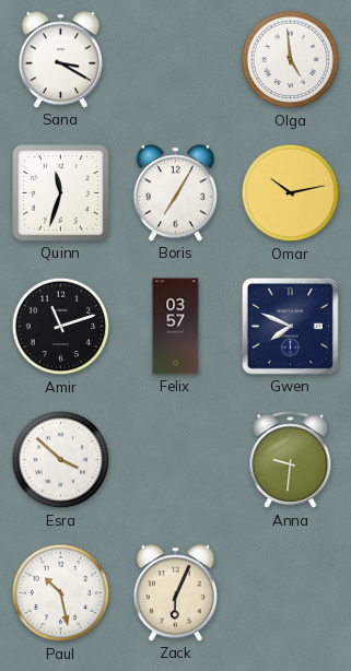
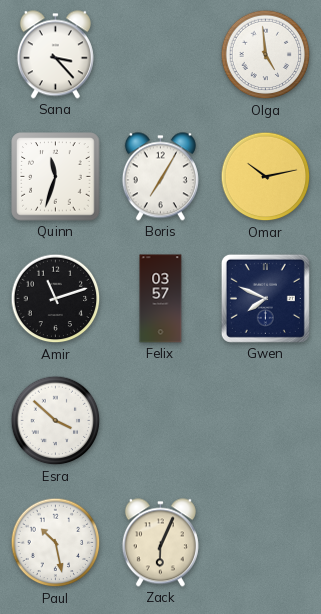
Sana: 3:20 -> 3:23 (55, 55)
Anna: 9:31 -> none (291, 460)
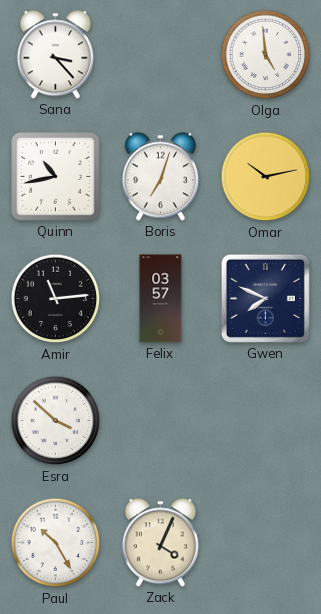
Quinn: 11:33 -> 10:43 (56, 177)
Boris: 7:05 -> 7:03 (160, 177)
Amir: 11:12 -> 11:14 (56, 299)
Paul: 10:28 -> 10:25 (56, 543)
Zack: 6:04 -> 4:04 (160, 543)
